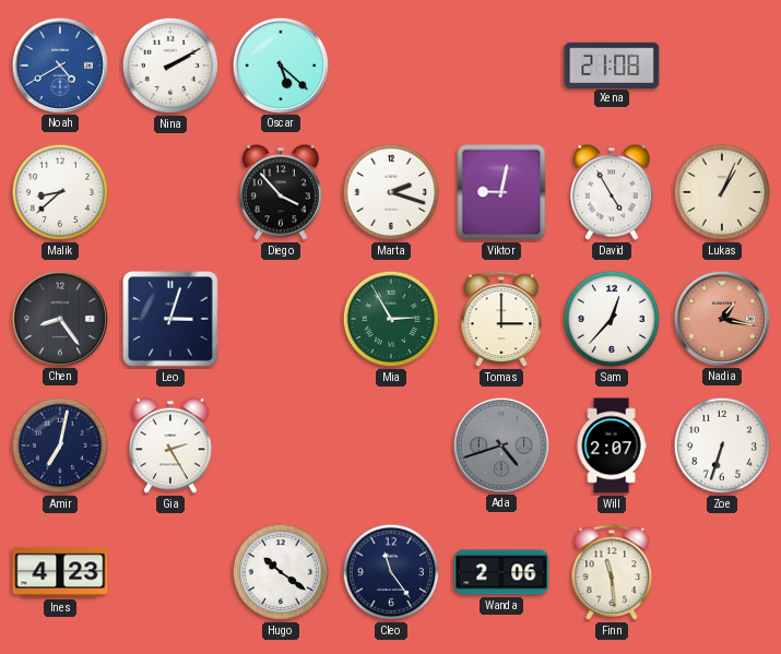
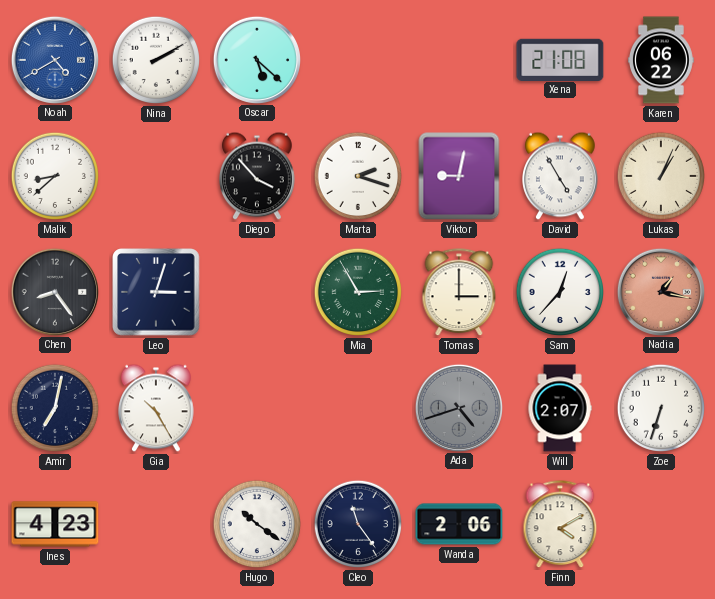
Karen: none -> 06:22 (662, 60)
Gia: 2:25 -> 10:25 (157, 408)
Finn: 11:29 -> 4:10 (560, 525)
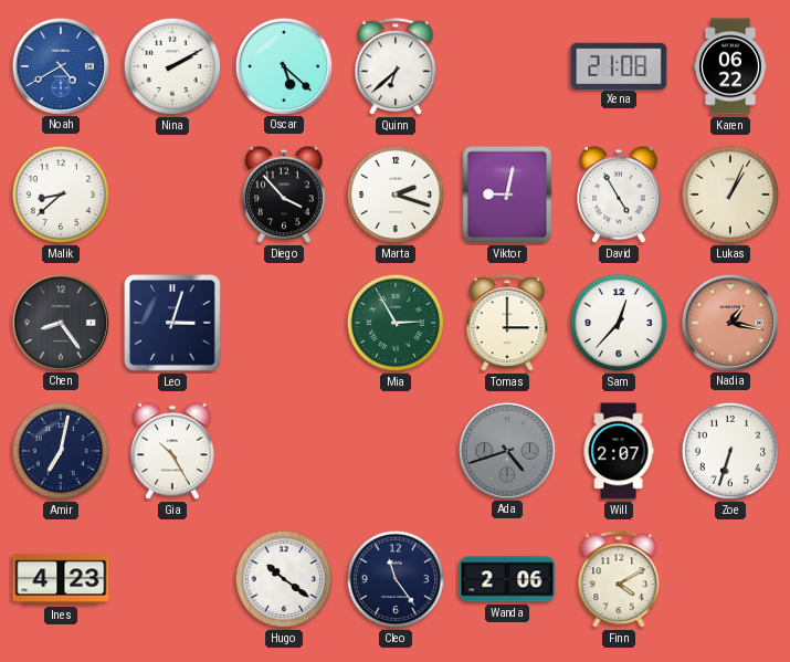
Quinn: none -> 6:38 (396, 67)
